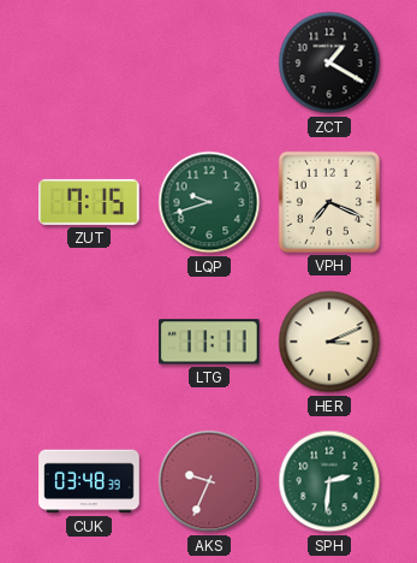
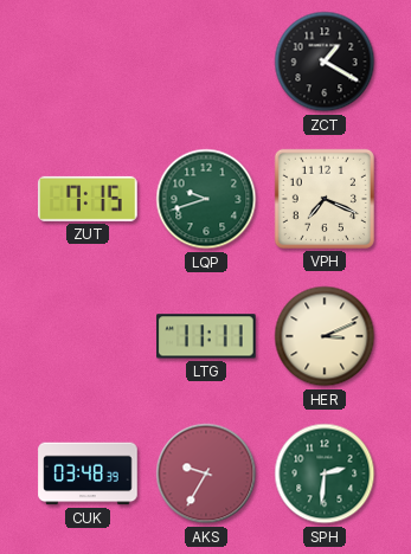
AKS: 9:34 -> 9:35 (206, 474)
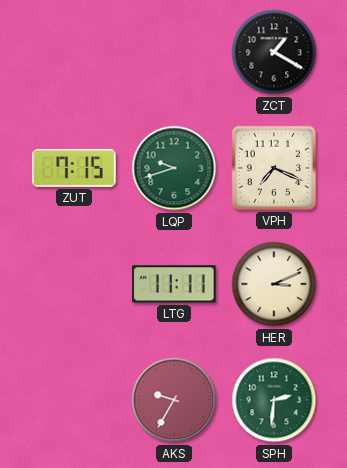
CUK: 03:48 -> none (88, 474)
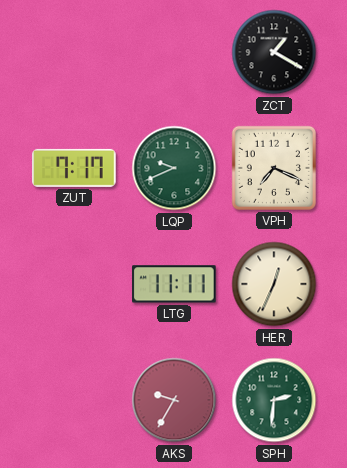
ZUT: 7:15 -> 7:17 (74, 168)
LQP: 9:42 -> 9:41 (174, 168)
HER: 3:11 -> 12:34 (274, 284)
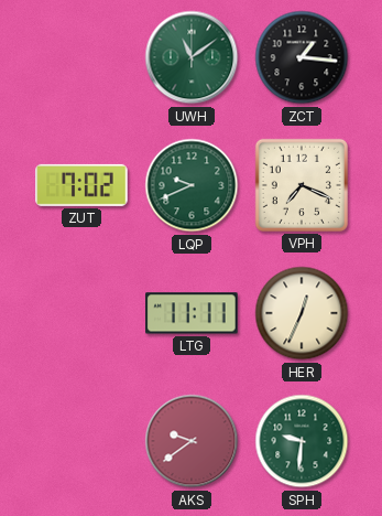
UWH: none -> 11:09 (192, 57)
ZCT: 1:20 -> 1:16 (302, 57)
ZUT: 7:17 -> 7:02 (81, 185)
AKS: 9:35 -> 9:39 (192, 441)
SPH: 2:31 -> 9:31 (302, 441)
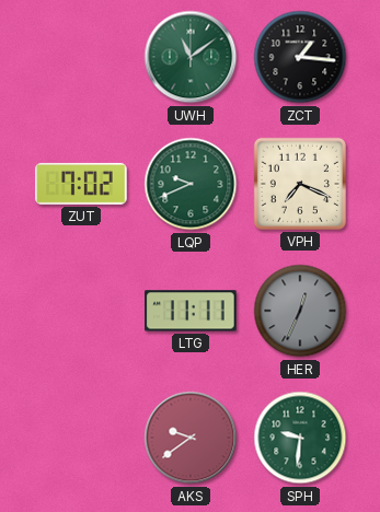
HER dial: cream -> grey (300, 311)
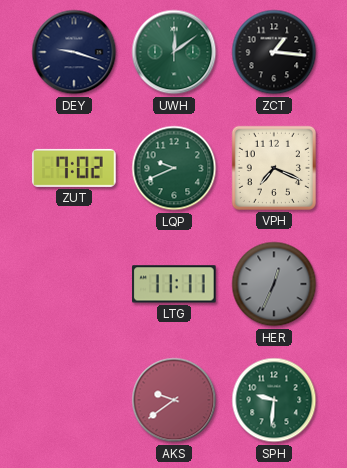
DEY: none -> 9:18 (74, 52)
UWH: 11:09 -> 12:09 (174, 52)
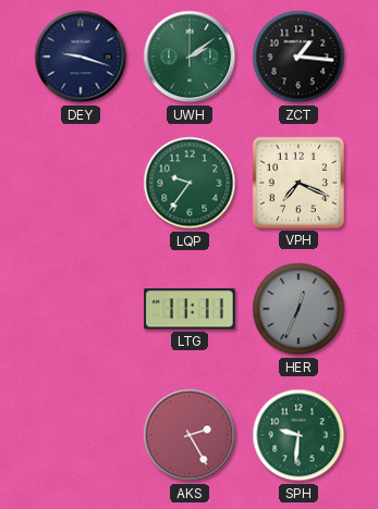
UWH: 12:09 -> 2:09 (190, 57)
ZUT: 7:02 -> none (74, 168)
LQP: 9:41 -> 9:36 (190, 183)
AKS: 9:39 -> 2:25 (190, 435)
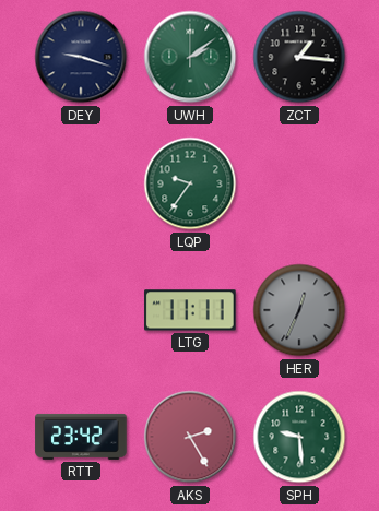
VPH: 7:19 -> none (298, 183)
RTT: none -> 23:42 (81, 437)
SPH: 9:31 -> 9:29 (299, 437)
